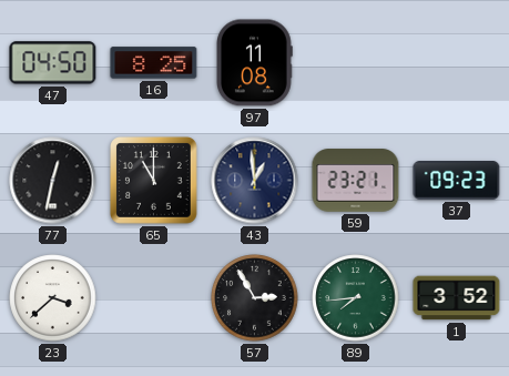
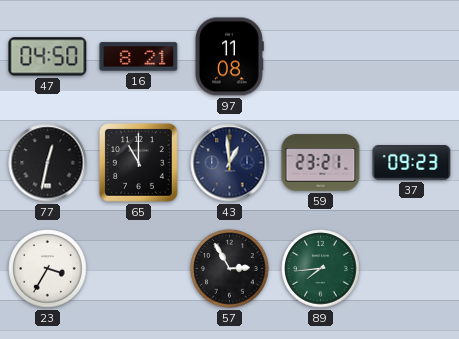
16: 8:25 -> 8:21 (139, 57)
23: 3:38 -> 3:35 (48, 269)
1: 3:52 -> none (457, 298)
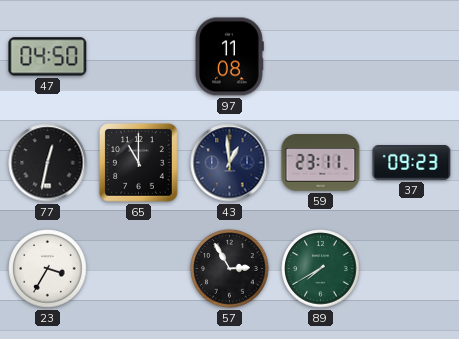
16: 8:21 -> none (139, 57)
59: 23:21 -> 23:11 (321, 163)
89: 7:44 -> 7:40 (321, 269)
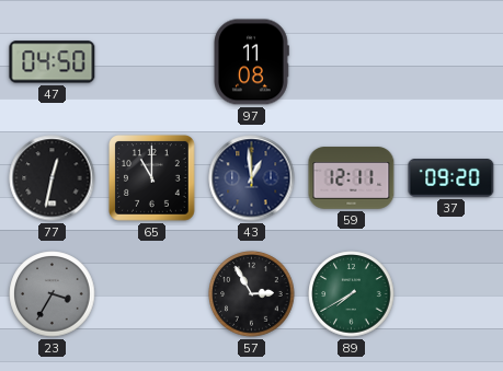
59: 23:11 -> 12:11 (352, 178)
37: 09:23 -> 09:20 (451, 178)
23 dial: white -> grey (53, 294)
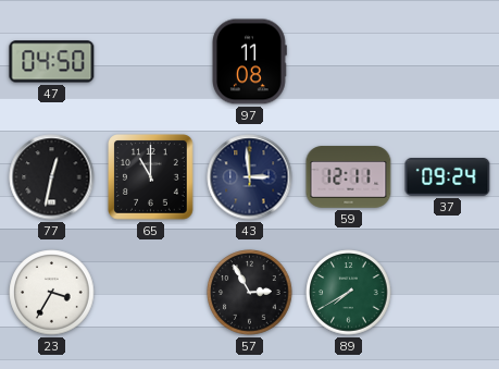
43: 12:59 -> 2:59 (250, 177)
37: 09:20 -> 09:24 (448, 177)
23 dial: grey -> white (52, 293)
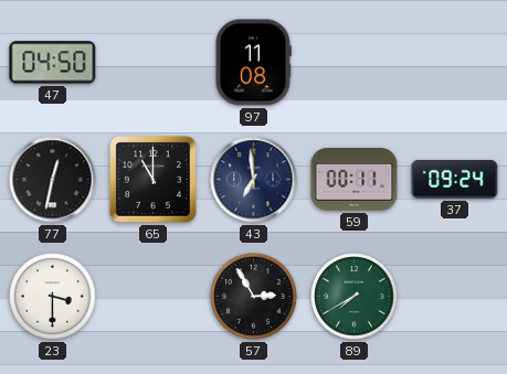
43: 2:59 -> 6:59 (254, 180)
59: 12:11 -> 00:11 (355, 180)
23: 3:35 -> 3:30 (53, 297)
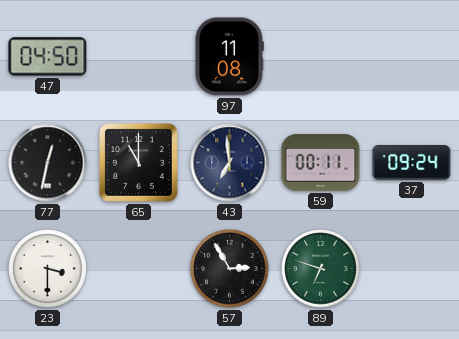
89: 7:40 -> 6:48 (321, 269)
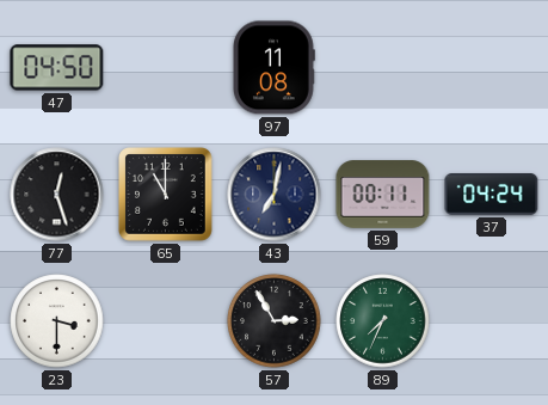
77: 12:32 -> 12:27 (57, 195)
43: 6:59 -> 7:02 (275, 195)
37: 09:24 -> 04:24 (492, 195)
89: 6:48 -> 7:34 (383, 321)
